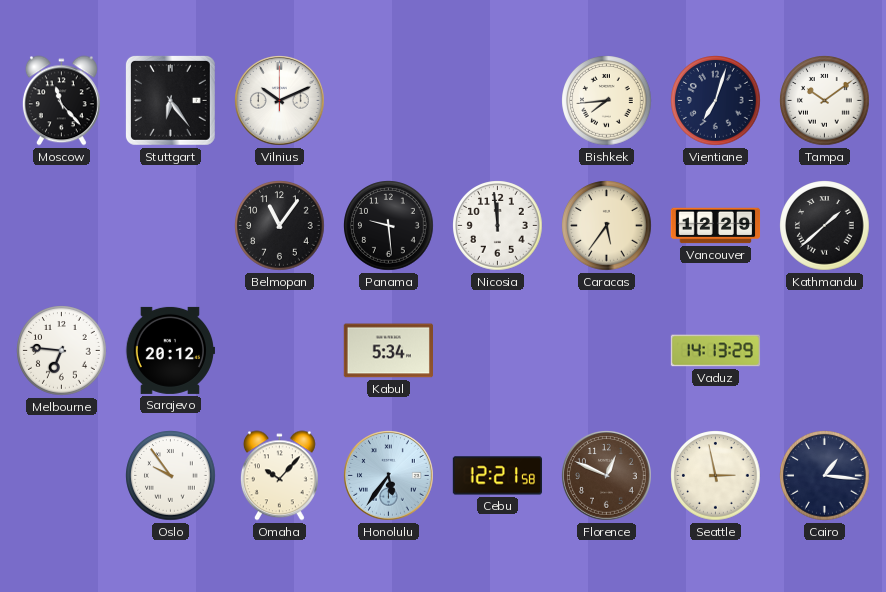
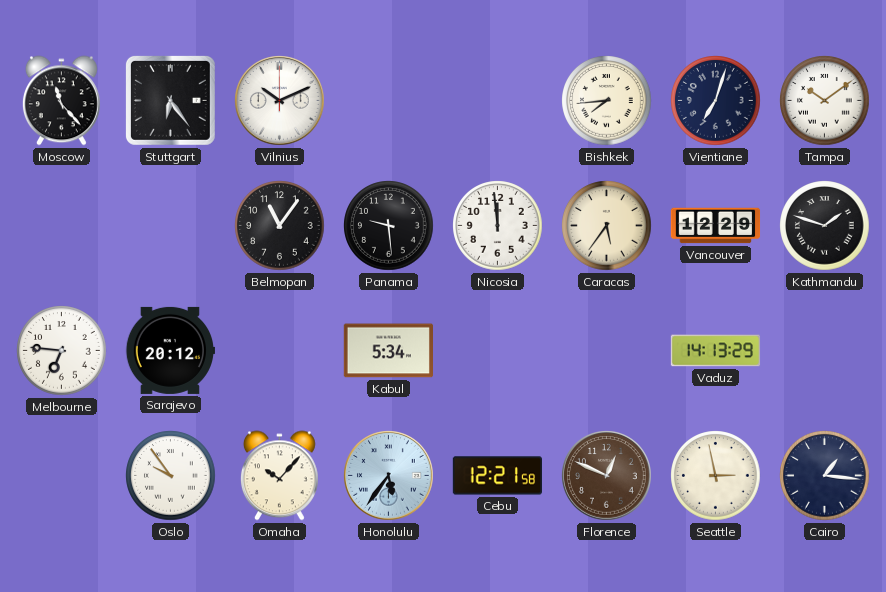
Kathmandu: 1:38 -> 1:48 (825, 226)
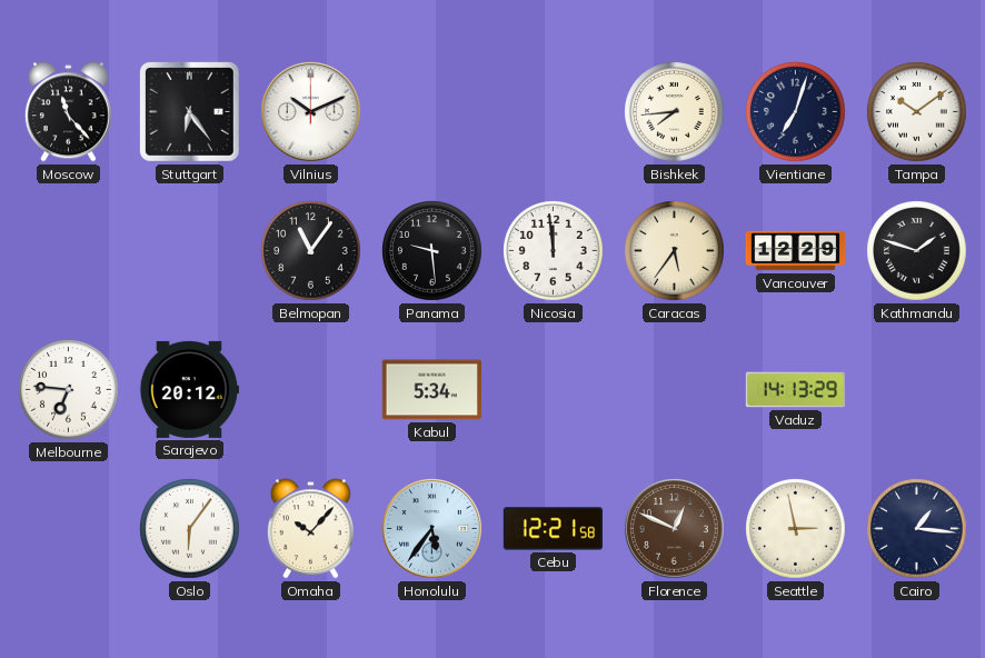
Oslo: 9:54 -> 6:06 (190, 529)
